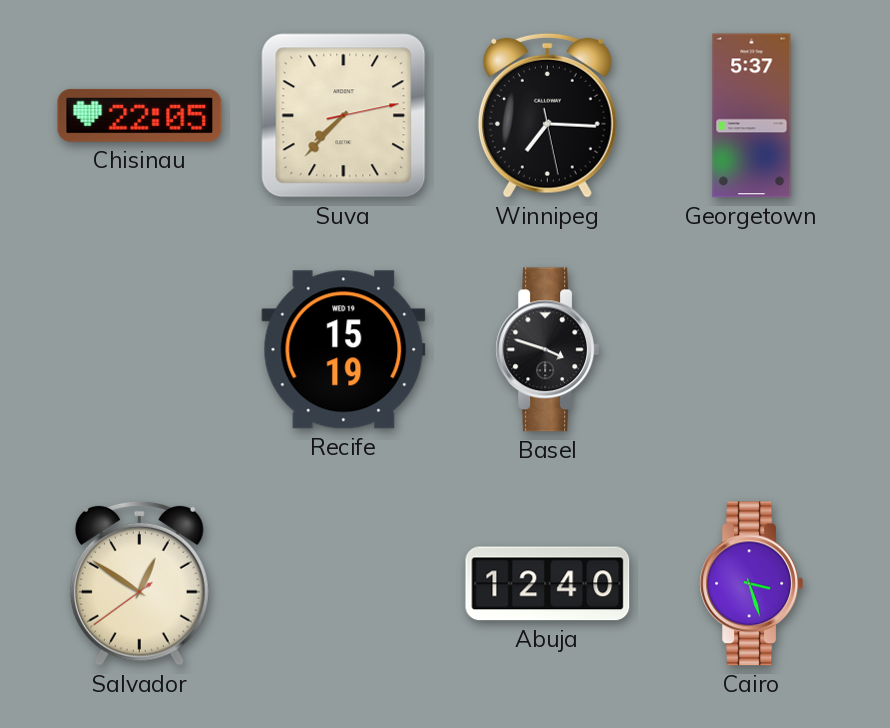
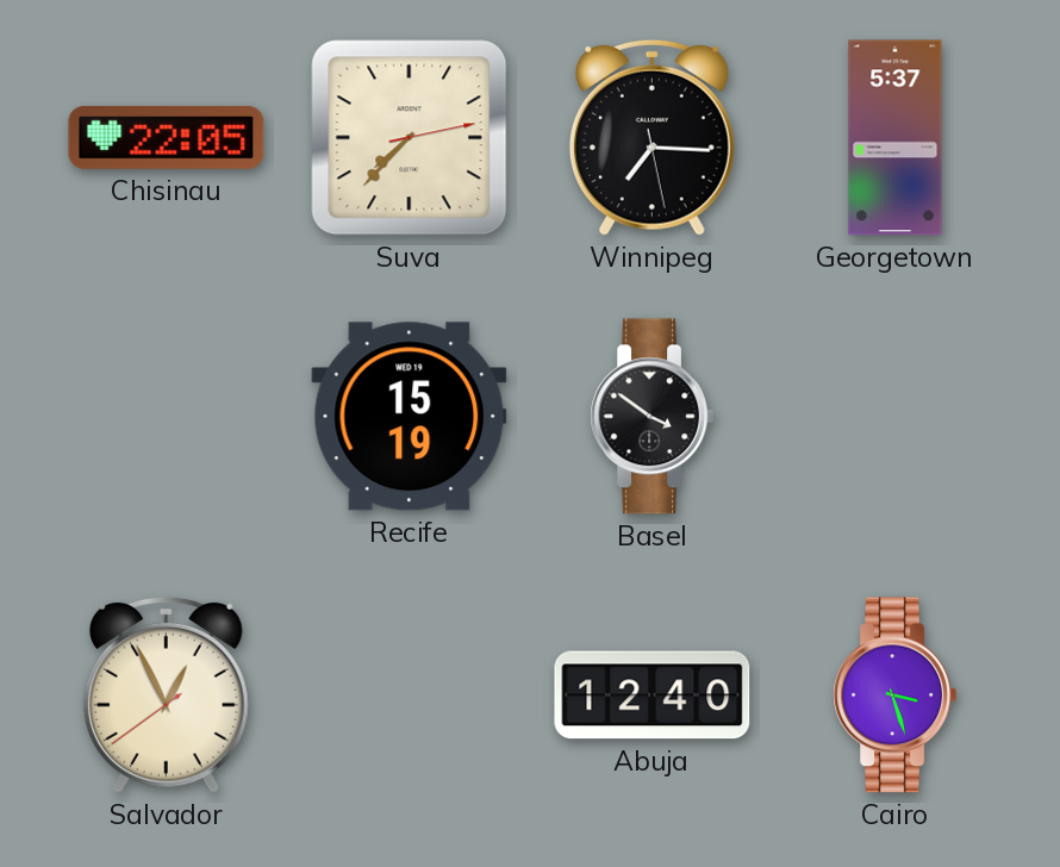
Basel: 3:48 -> 3:51 (651, 417)
Salvador: 12:50 -> 12:55 (166, 694)
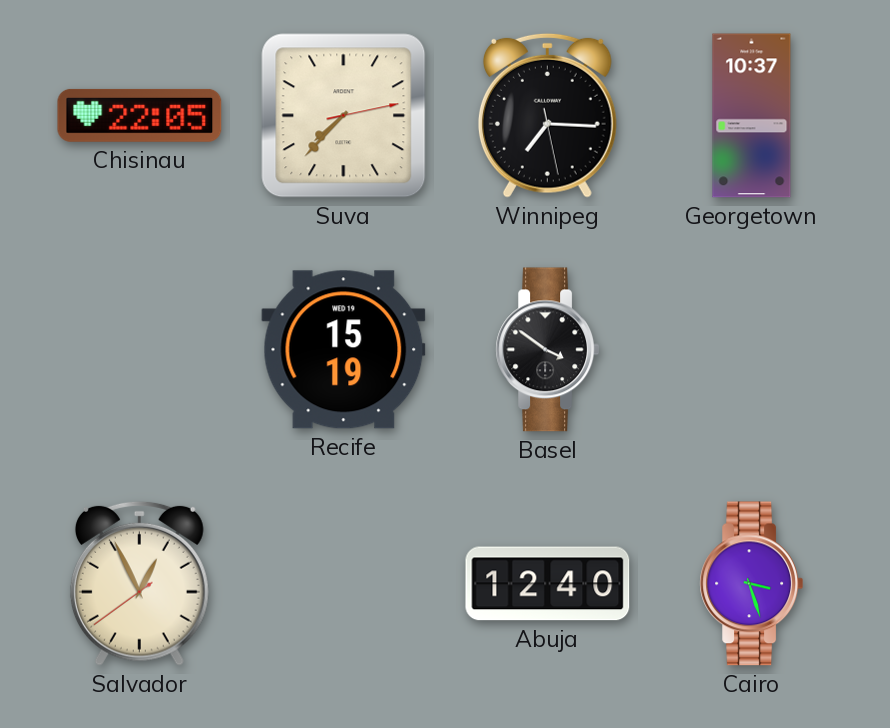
Georgetown: 5:37 -> 10:37 (752, 116)
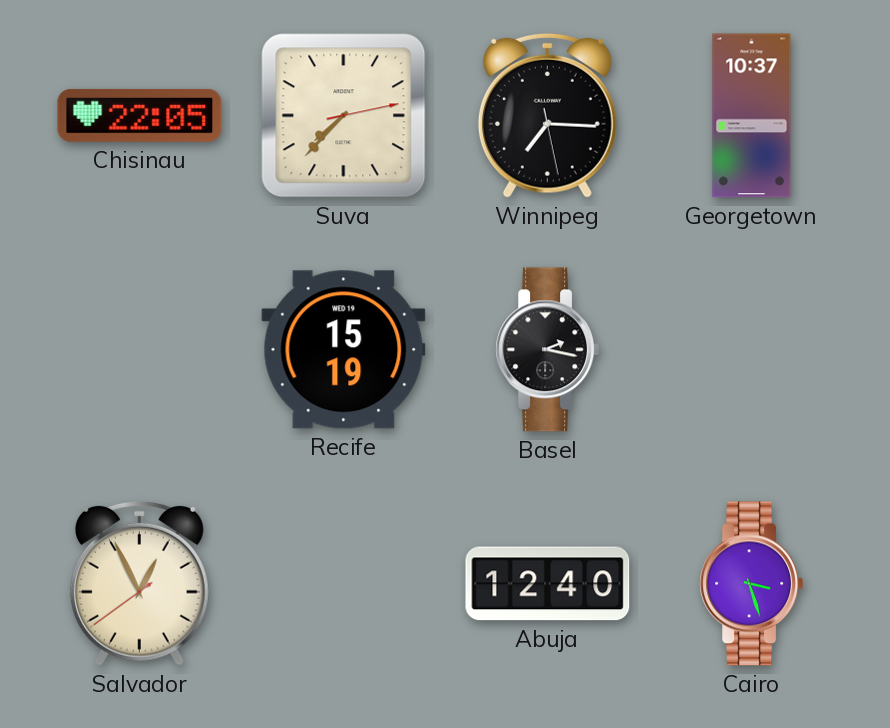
Basel: 3:51 -> 2:17 (547, 350)
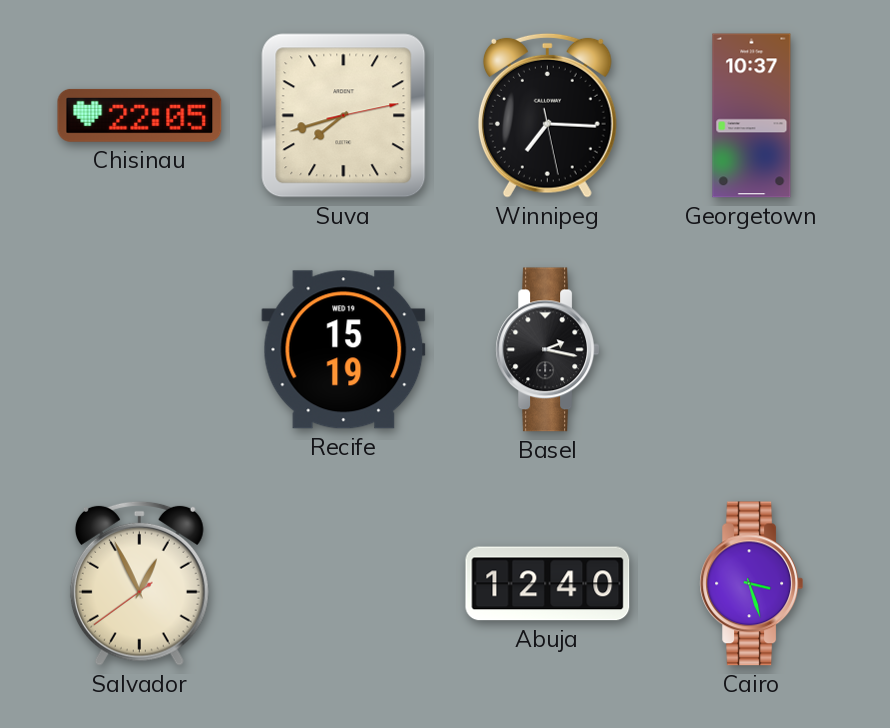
Suva: 7:37 -> 7:42 (344, 116)
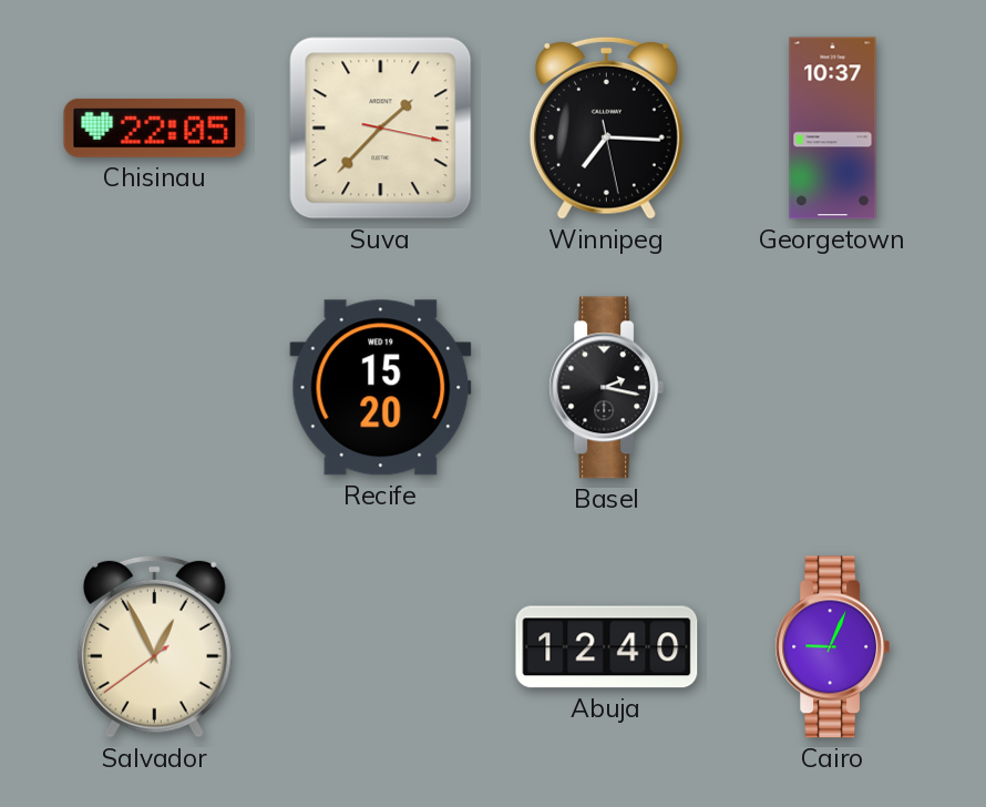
Suva: 7:42 -> 1:37 (381, 129)
Recife: 15:19 -> 15:20 (381, 388)
Cairo: 3:27 -> 9:04 (832, 647)
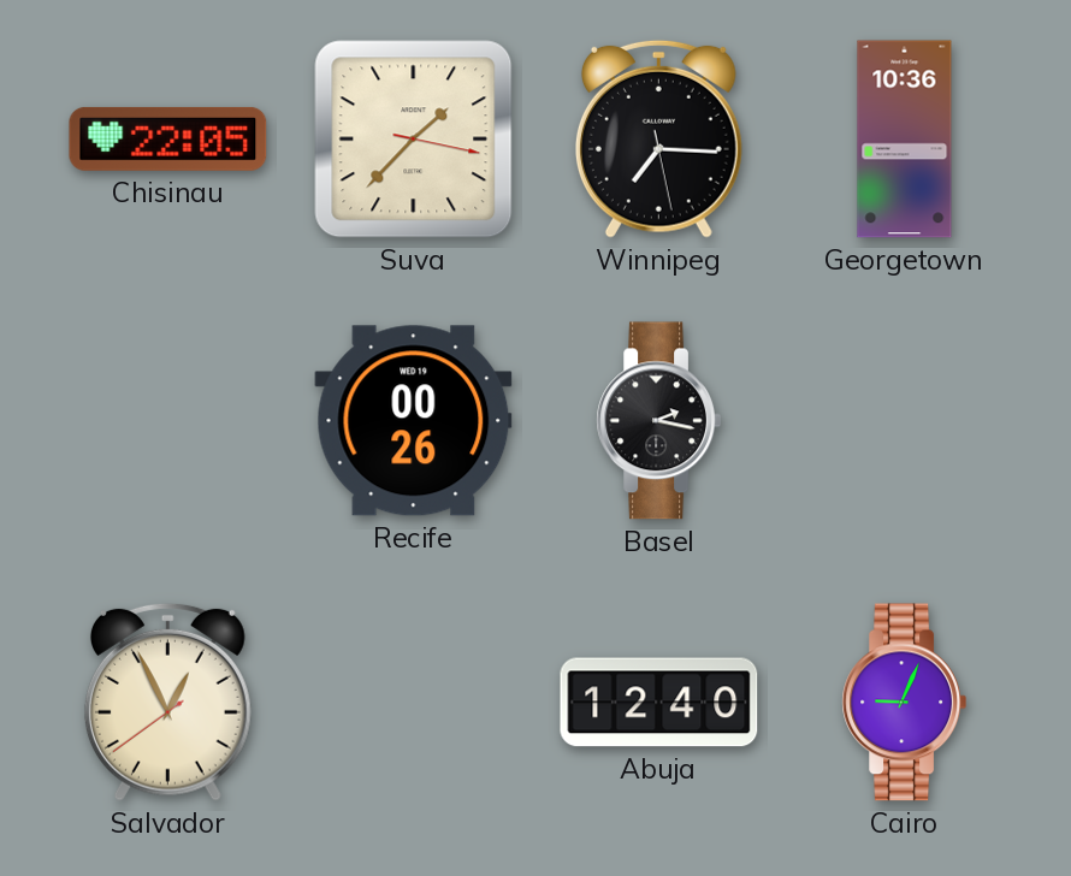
Georgetown: 10:37 -> 10:36 (905, 140)
Recife: 15:20 -> 00:26 (414, 421)
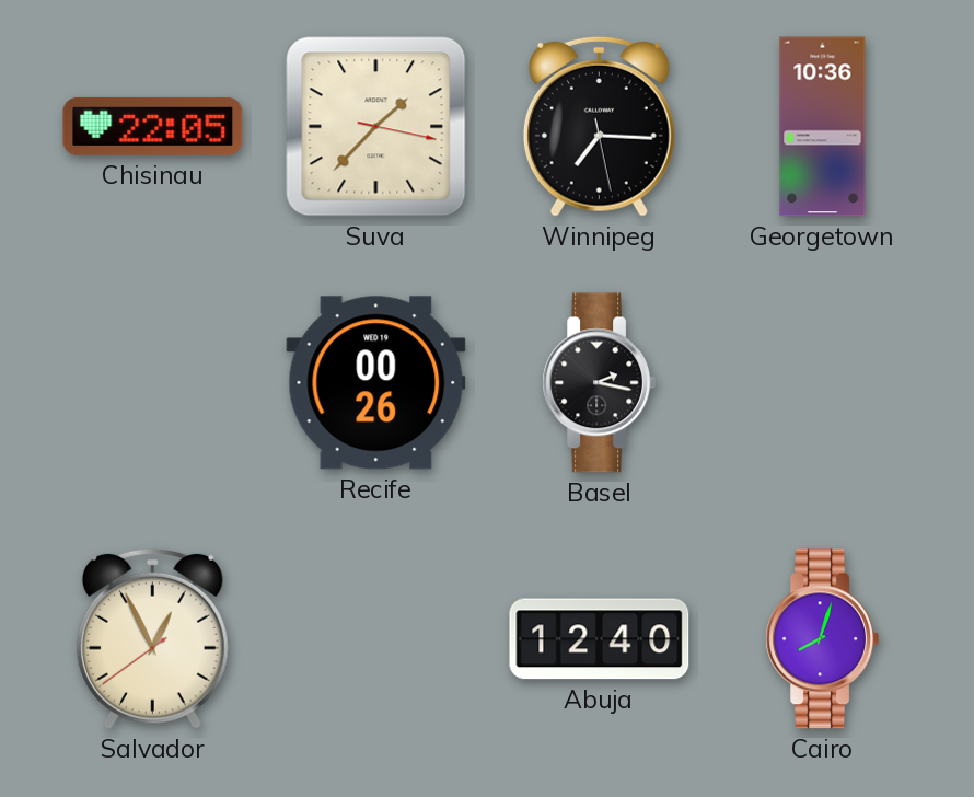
Cairo: 9:04 -> 8:03 (822, 639)
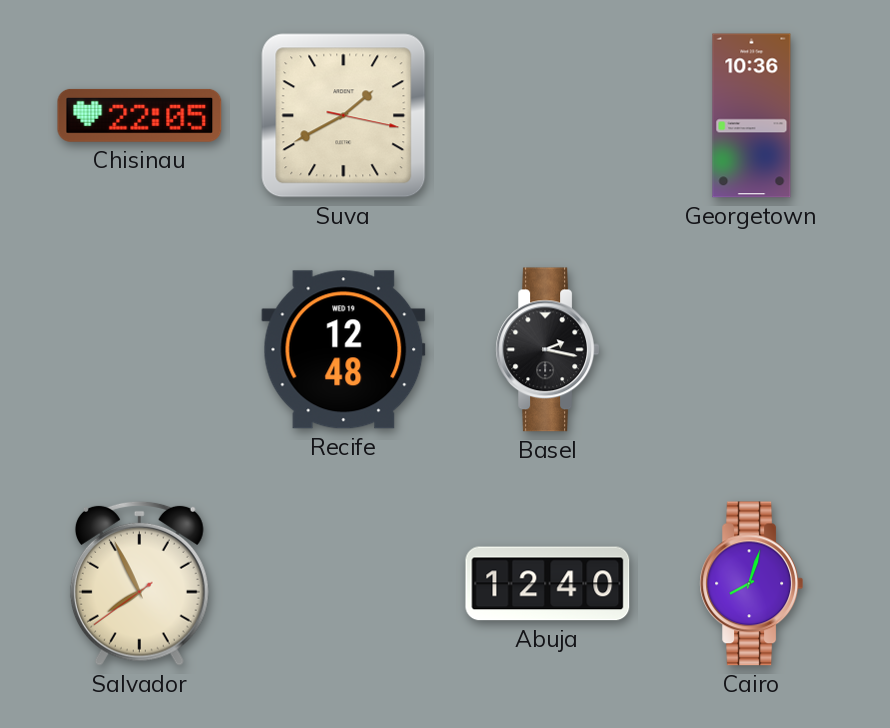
Suva: 1:37 -> 1:40 (344, 116)
Winnipeg: 7:15 -> none (599, 126)
Recife: 00:26 -> 12:48 (344, 350)
Salvador: 12:55 -> 7:55 (139, 583)
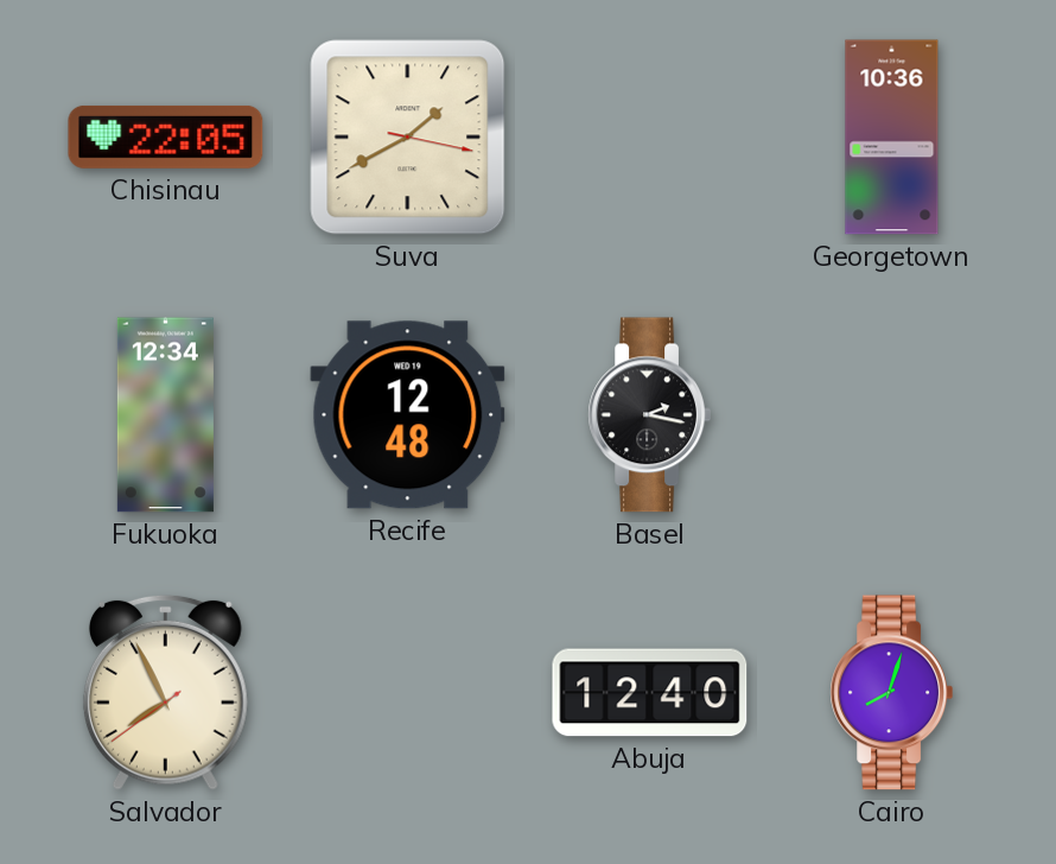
Fukuoka: none -> 12:34 (165, 415)
